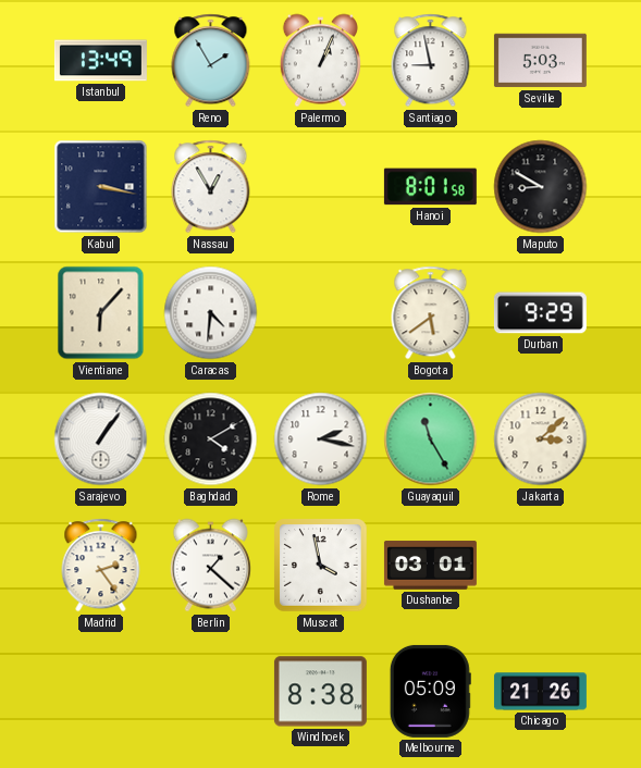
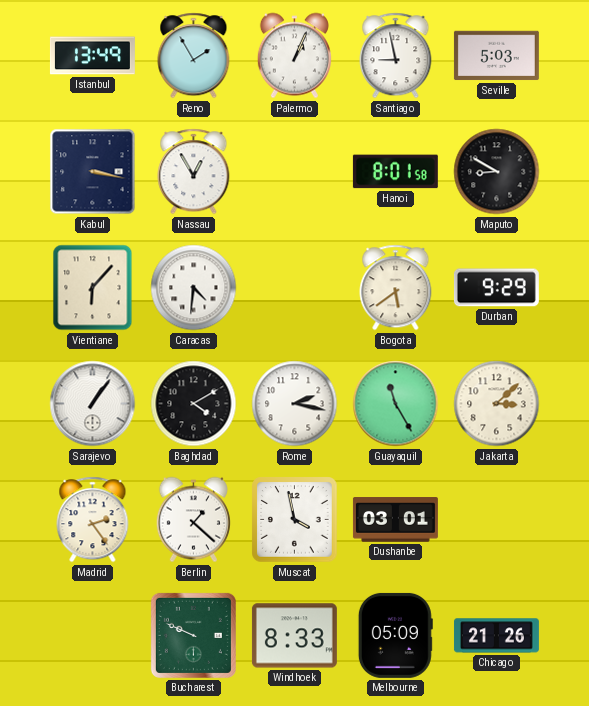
Bucharest: none -> 9:49 (193, 635)
Windhoek: 8:38 -> 8:33 (294, 636)
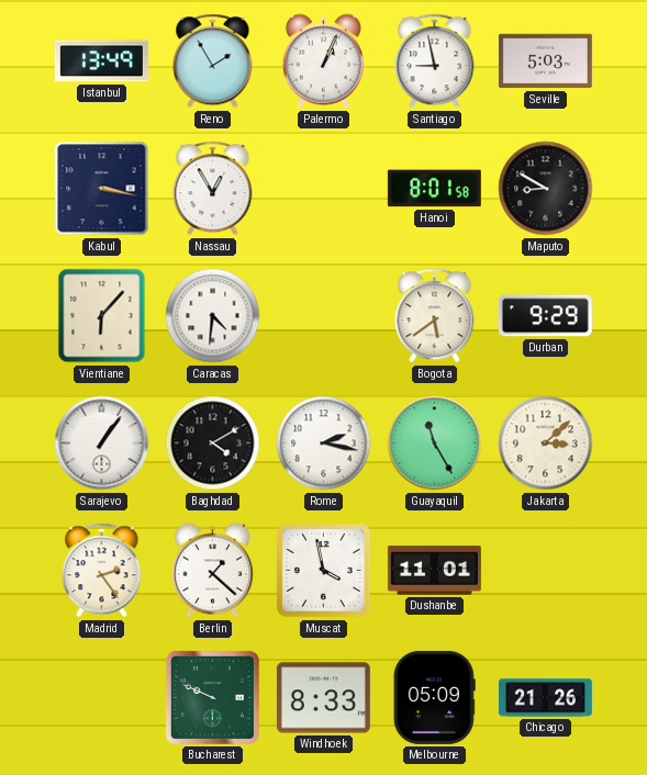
Dushanbe: 03:01 -> 11:01 (434, 571)
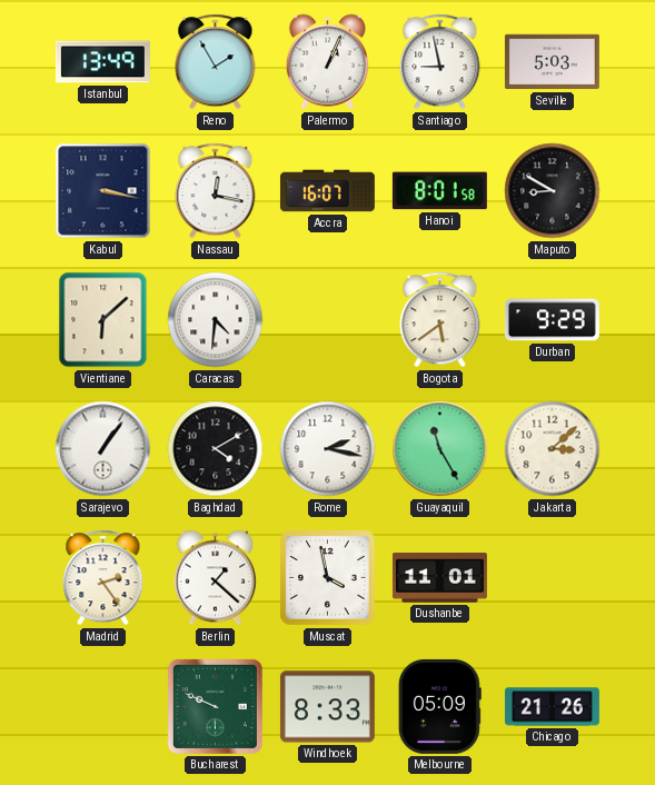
Nassau: 12:55 -> 12:17 (216, 191)
Accra: none -> 16:07 (327, 191)
Vientiane: 6:07 -> 6:08 (103, 320)
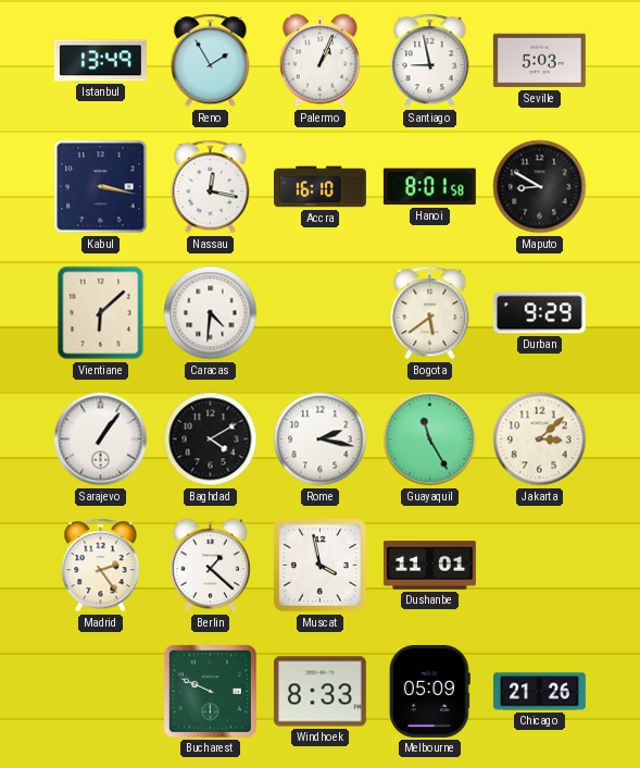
Accra: 16:07 -> 16:10 (319, 187)
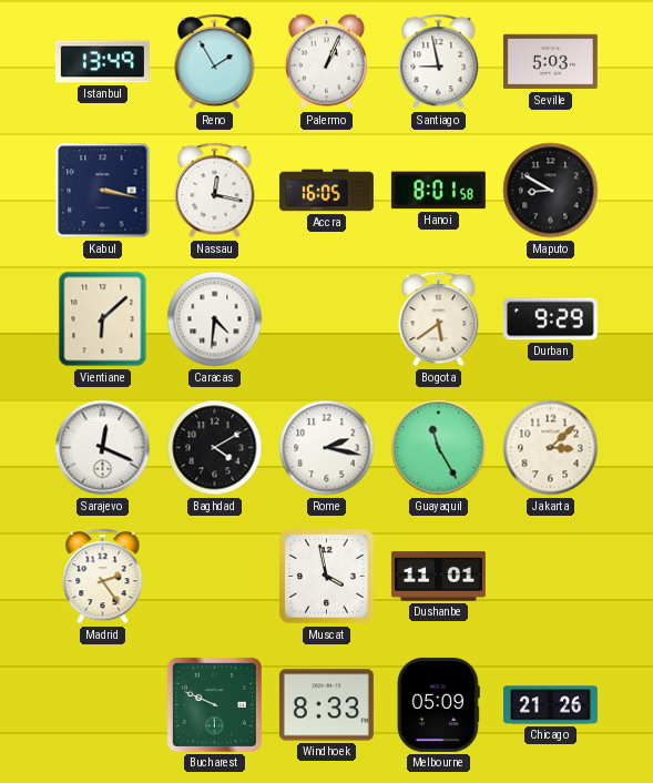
Accra: 16:10 -> 16:05 (326, 191)
Sarajevo: 1:06 -> 12:19 (103, 448)
Berlin: 1:22 -> none (210, 566)
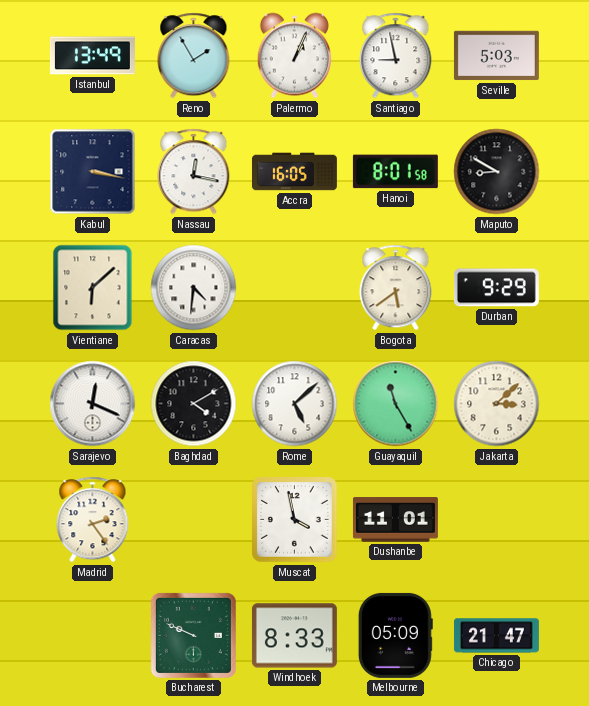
Rome: 2:17 -> 5:08 (295, 404)
Chicago: 21:26 -> 21:47 (496, 636)
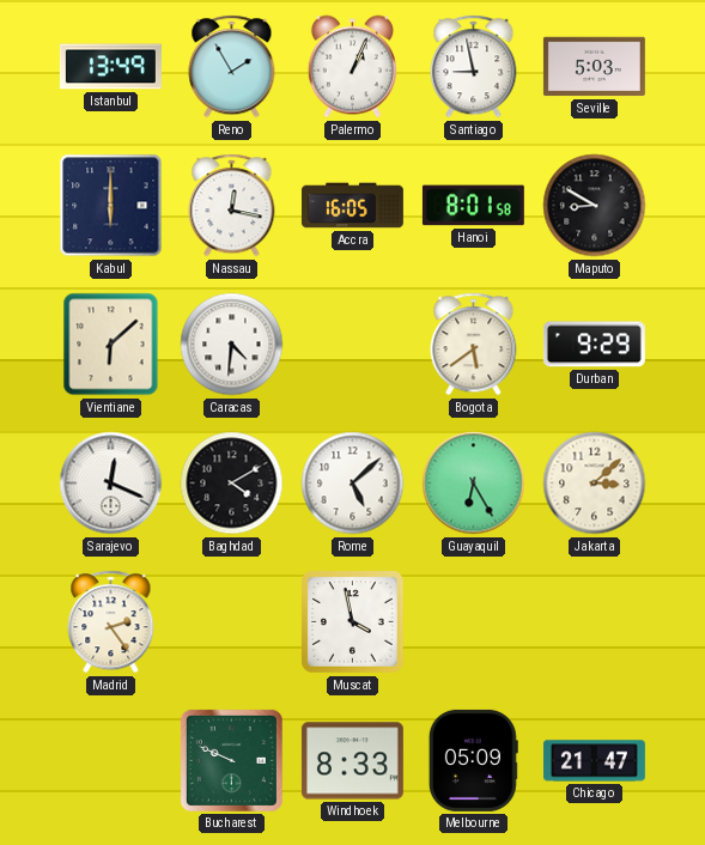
Kabul: 3:17 -> 6:00 (111, 206)
Guayaquil: 11:25 -> 6:25 (474, 484)
Dushanbe: 11:01 -> none (395, 520)
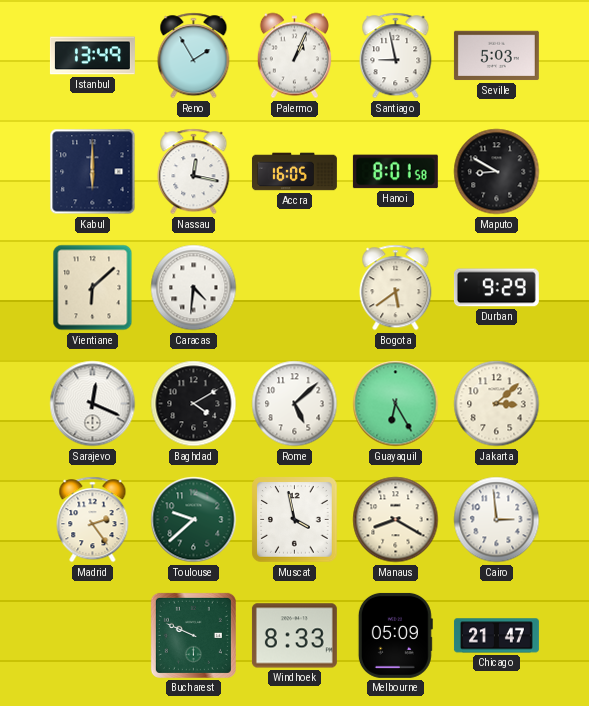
Toulouse: none -> 9:38 (194, 520)
Manaus: none -> 8:20 (396, 520)
Cairo: none -> 2:59 (497, 520)
